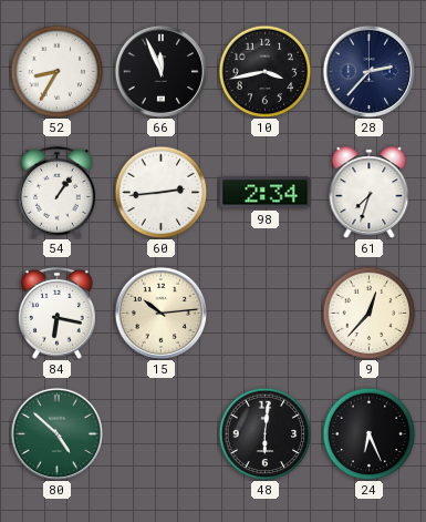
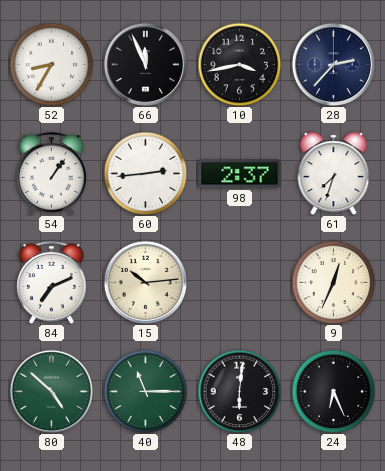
98: 2:34 -> 2:37 (240, 174)
84: 6:17 -> 7:11 (51, 282)
9: 12:37 -> 12:34 (333, 282)
40: none -> 11:15 (145, 391)
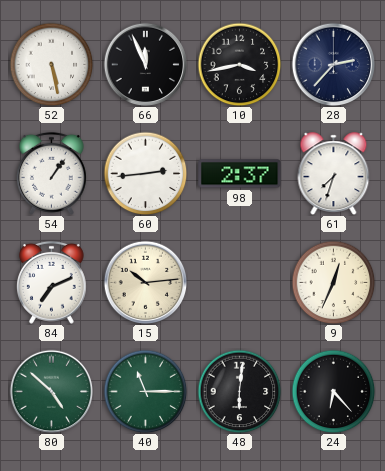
52: 8:35 -> 5:28 (51, 64)
24: 6:26 -> 6:23 (333, 391)
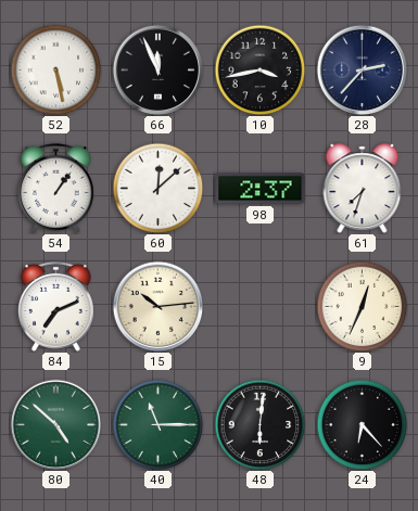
60: 2:44 -> 12:08 (157, 188)
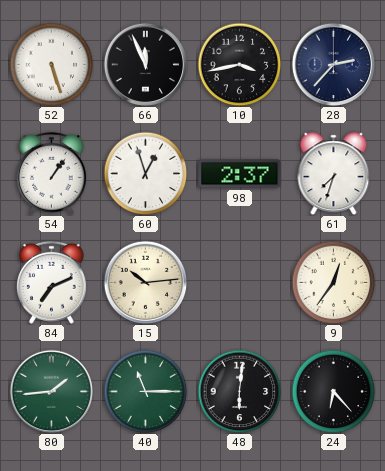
52: 5:28 -> 5:27 (51, 64)
60: 12:08 -> 12:57 (145, 173)
9: 12:34 -> 12:36 (333, 282)
80: 4:52 -> 1:44 (51, 391)
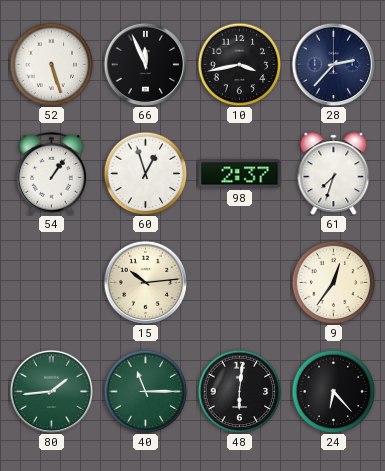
84: 7:11 -> none (51, 282)
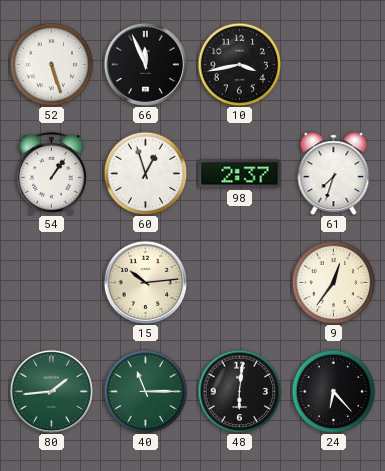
28: 2:37 -> none (333, 64)
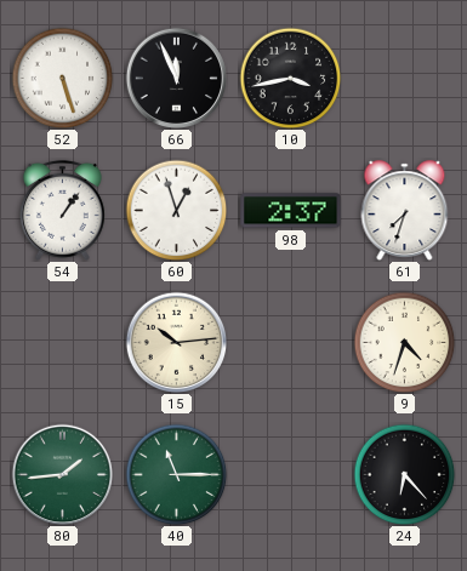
9: 12:36 -> 4:33 (404, 342)
48: 6:01 -> none (239, 391)
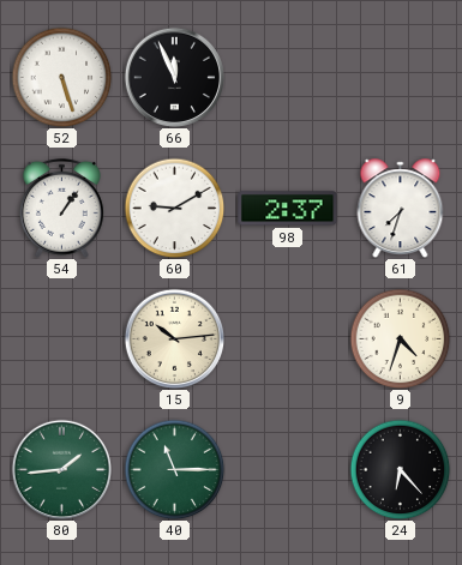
10: 3:43 -> none (290, 78)
60: 12:57 -> 9:10 (174, 208)
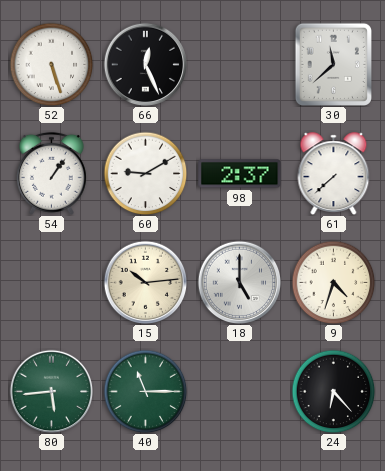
66: 11:56 -> 12:26 (145, 64)
30: none -> 11:38 (333, 64)
61: 7:33 -> 7:38 (334, 174)
18: none -> 5:00 (239, 282)
80: 1:44 -> 5:44 (51, 391)
